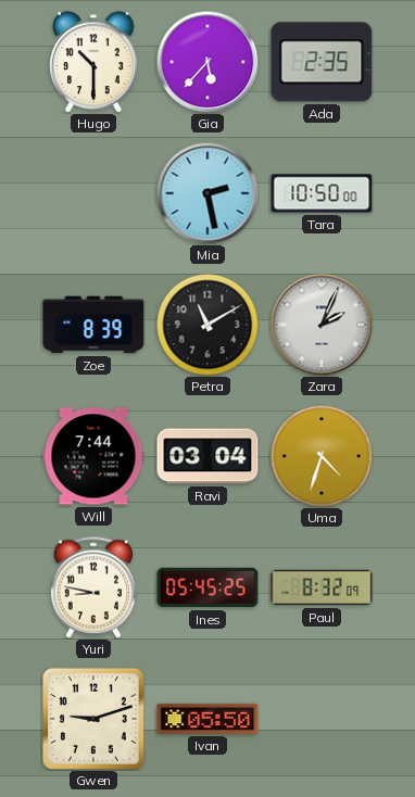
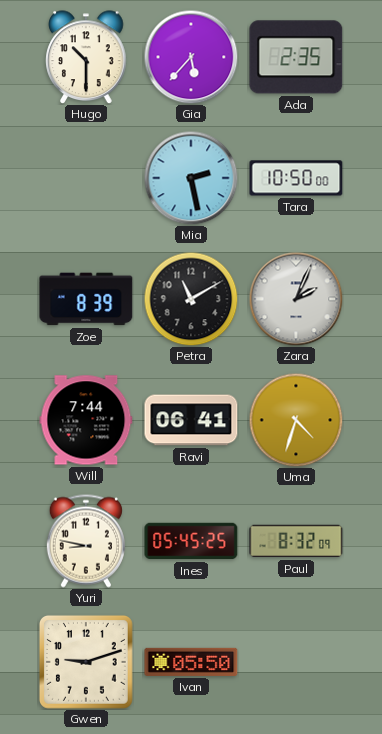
Ravi: 03:04 -> 06:41 (191, 420)
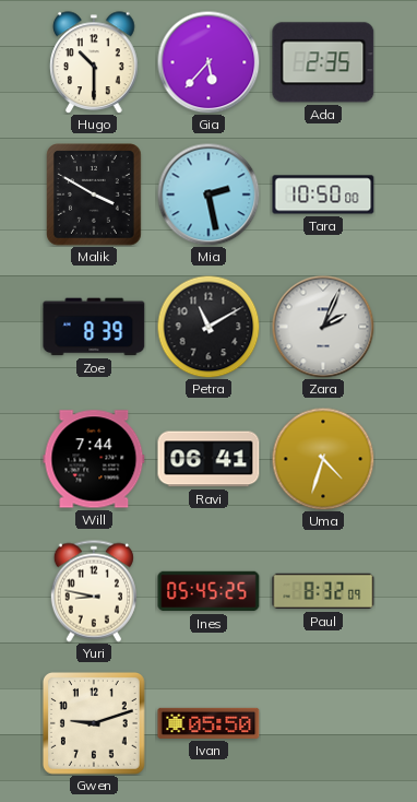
Malik: none -> 3:50 (95, 194)
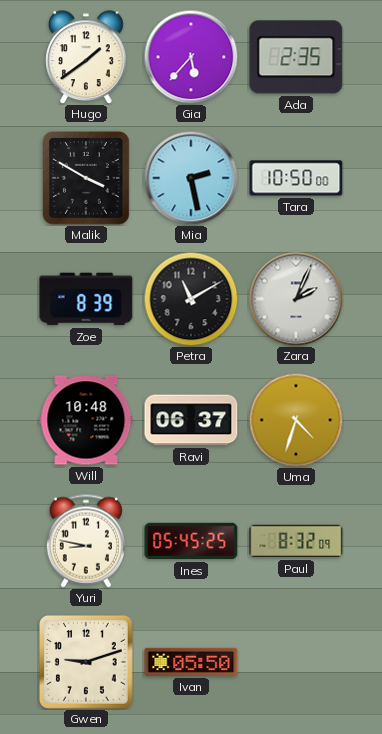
Hugo: 10:30 -> 1:39 (86, 57)
Will: 7:44 -> 10:48 (86, 420)
Ravi: 06:41 -> 06:37 (191, 420)
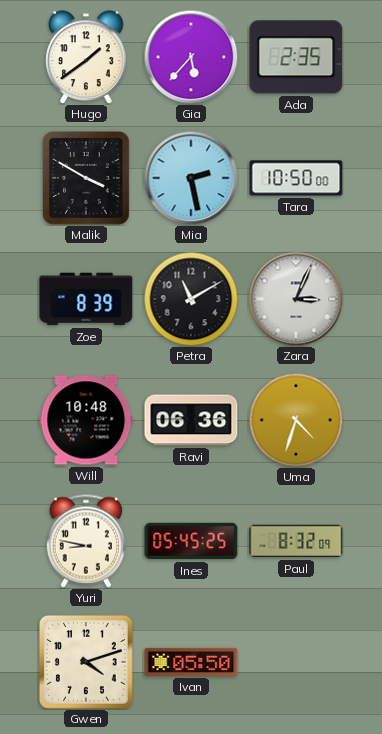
Zara: 2:04 -> 3:04 (296, 299)
Ravi: 06:37 -> 06:36 (191, 420)
Gwen: 9:12 -> 4:12 (86, 662)
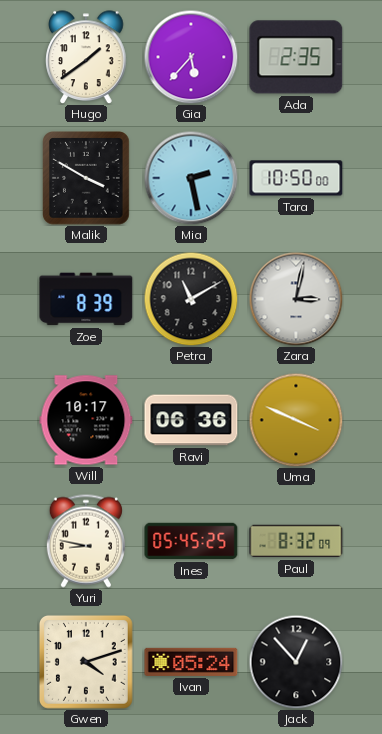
Zara: 3:04 -> 3:02 (296, 299)
Will: 10:48 -> 10:17 (86, 420)
Uma: 4:33 -> 3:49 (296, 420)
Ivan: 05:50 -> 05:24 (191, 662)
Jack: none -> 12:53 (296, 662)
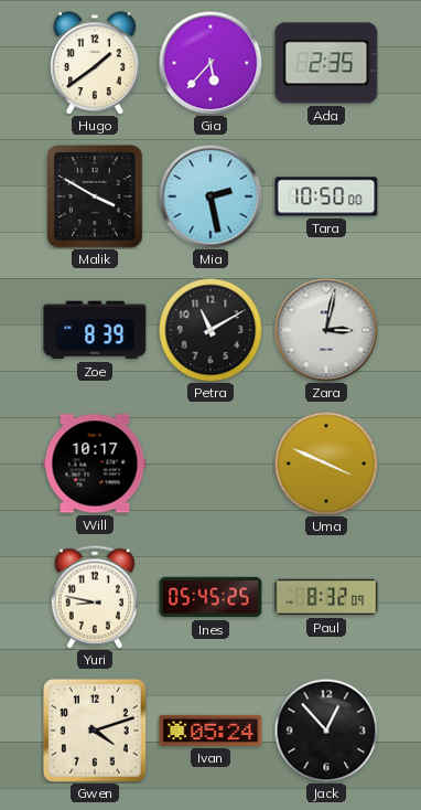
Ravi: 06:36 -> none (191, 420)
